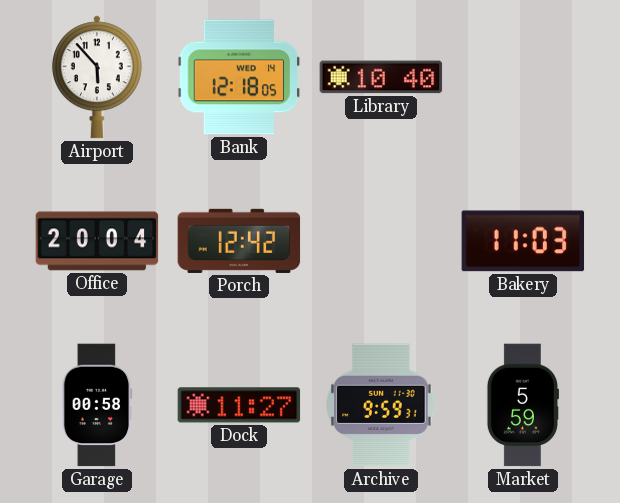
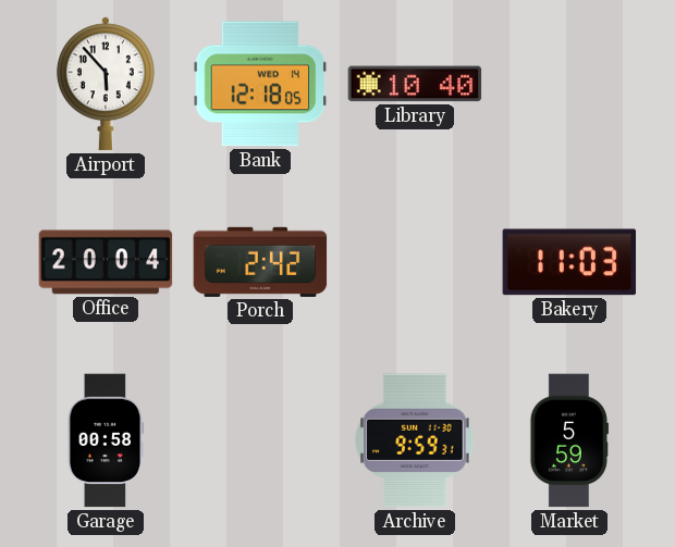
Porch: 12:42 -> 2:42 (260, 262)
Dock: 11:27 -> none (239, 405)
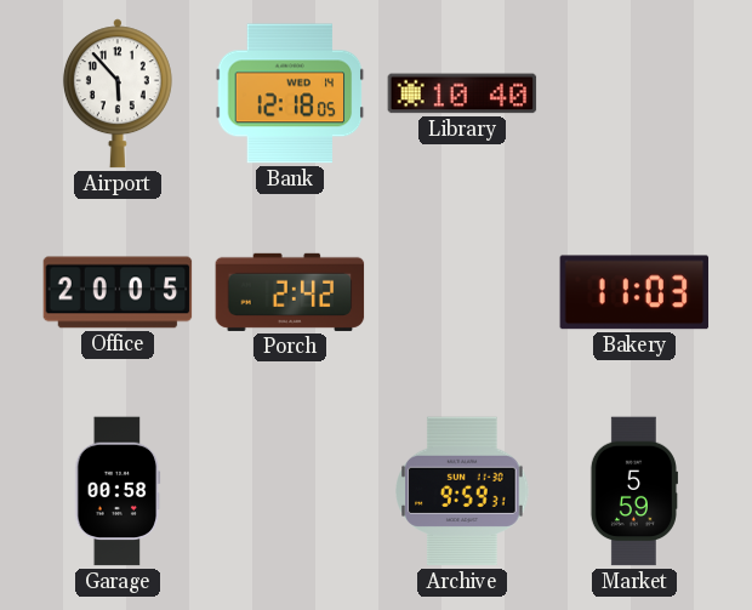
Office: 20:04 -> 20:05 (118, 292)
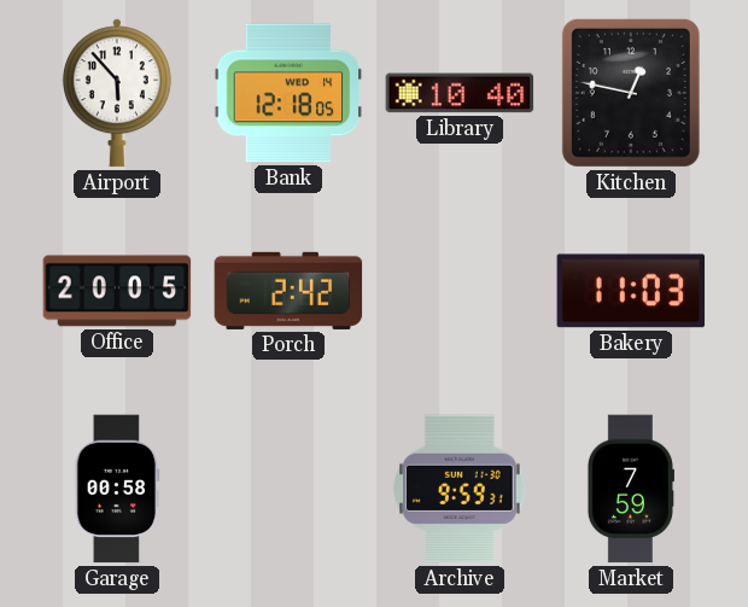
Kitchen: none -> 12:47 (631, 93)
Market: 5:59 -> 7:59 (631, 489)
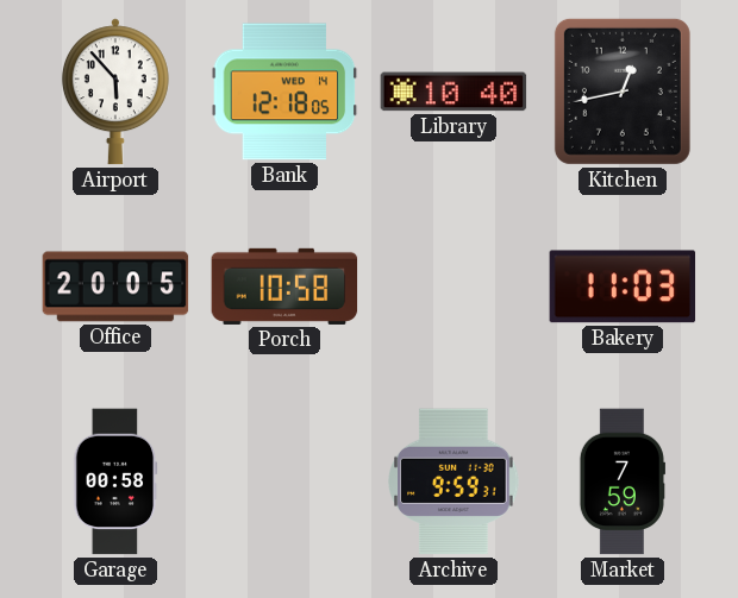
Kitchen: 12:47 -> 12:43 (623, 92)
Porch: 2:42 -> 10:58 (284, 287)
